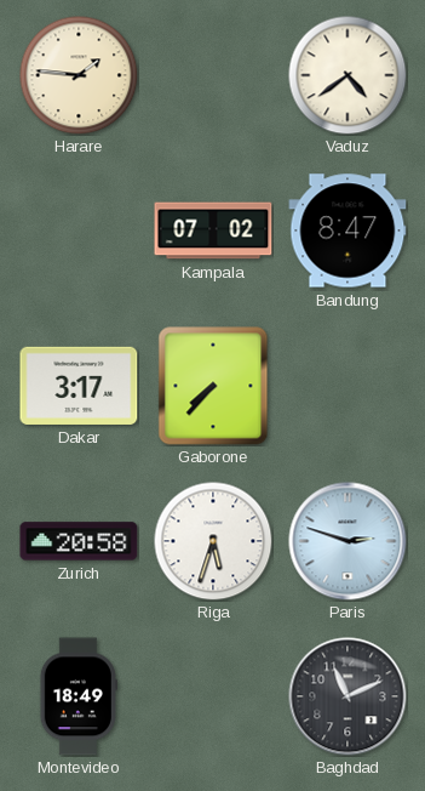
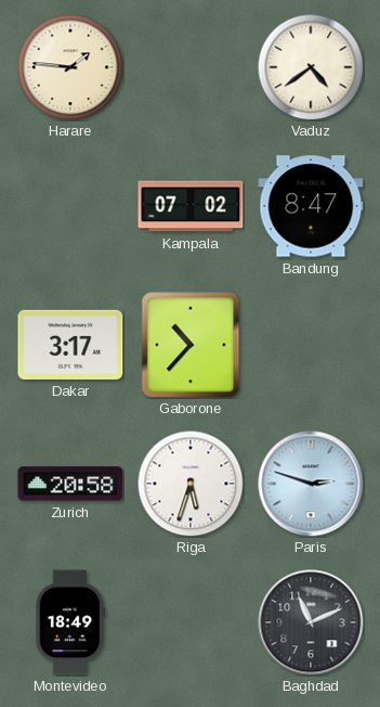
Gaborone: 7:37 -> 10:37 (191, 345)
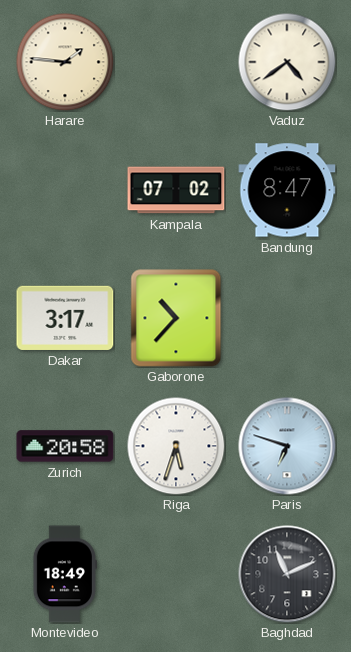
Paris: 2:48 -> 6:48 (287, 446)
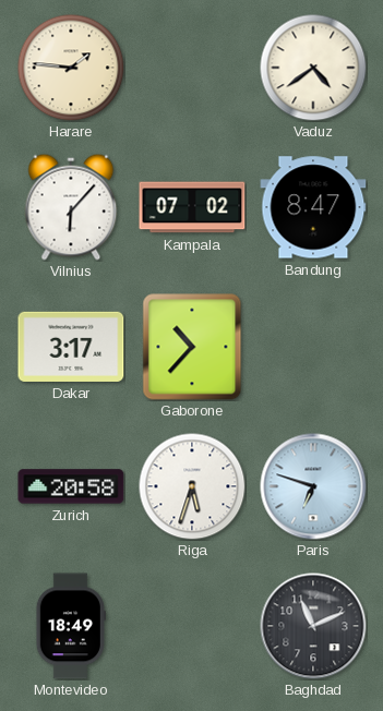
Vilnius: none -> 6:07 (71, 207)
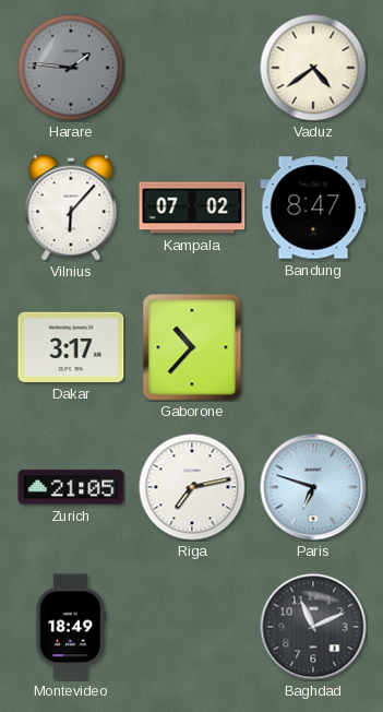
Harare dial: cream -> grey (71, 68)
Zurich: 20:58 -> 21:05 (71, 487)
Riga: 5:33 -> 7:13 (192, 487)
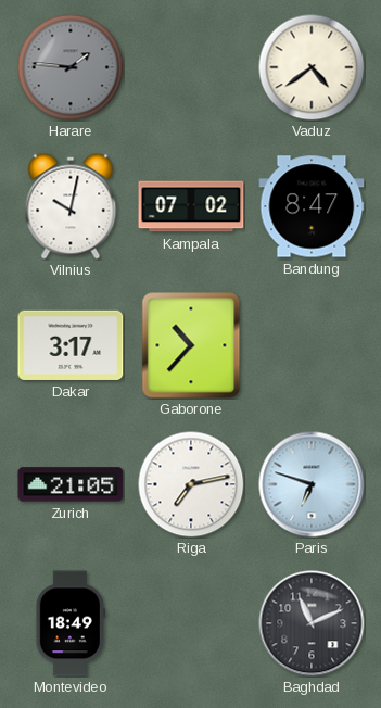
Vilnius: 6:07 -> 10:02 (71, 206)
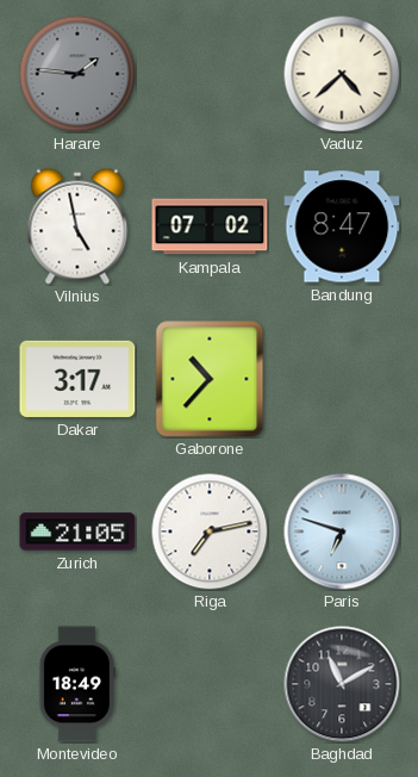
Vaduz: 4:39 -> 4:38 (342, 74)
Vilnius: 10:02 -> 4:58 (77, 226)
Baghdad: 11:11 -> 11:10 (342, 684)
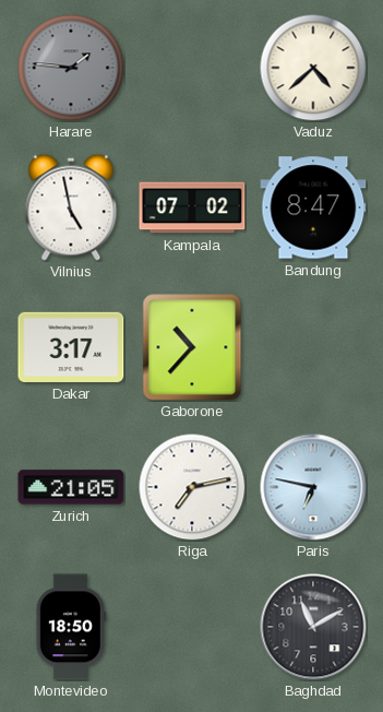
Paris: 6:48 -> 6:47 (313, 487)
Montevideo: 18:49 -> 18:50 (71, 627)
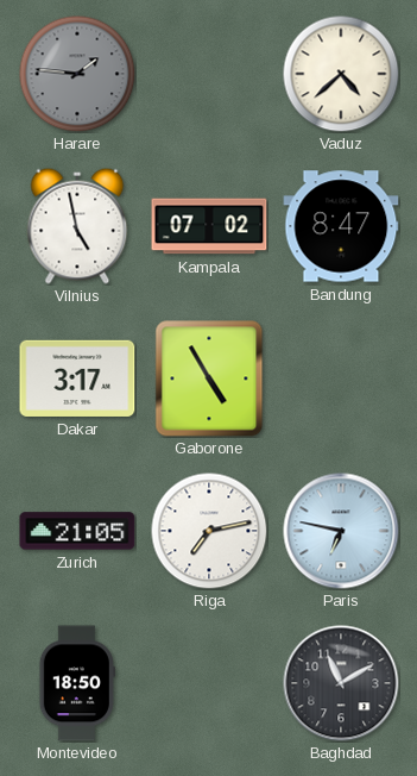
Gaborone: 10:37 -> 4:55 (209, 378)
